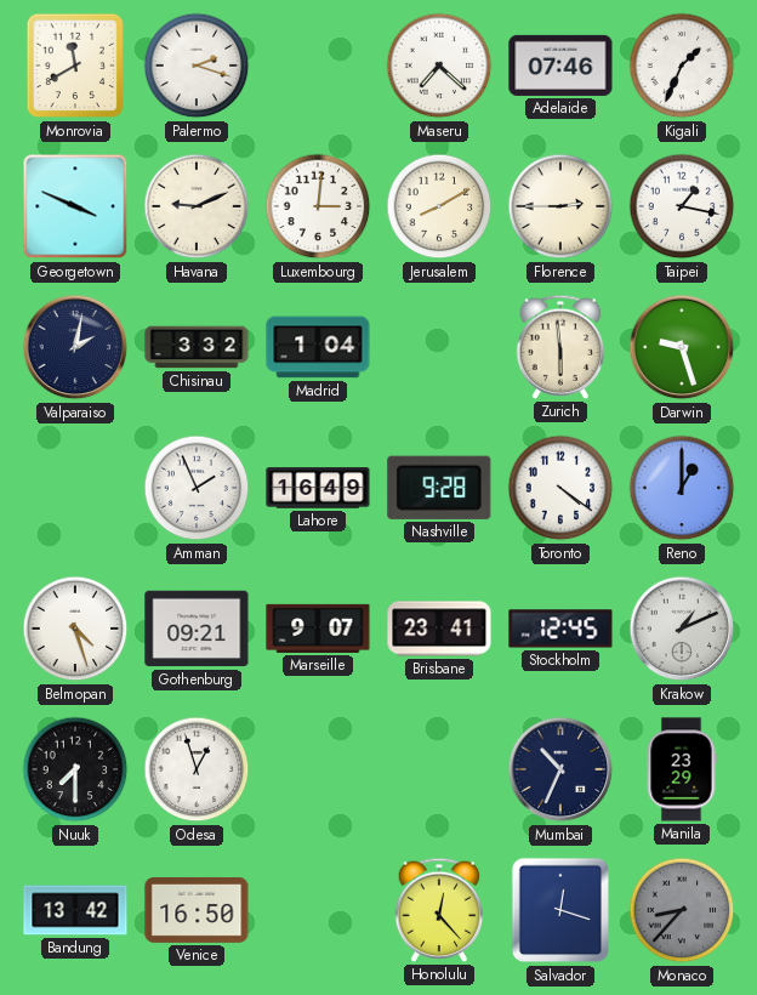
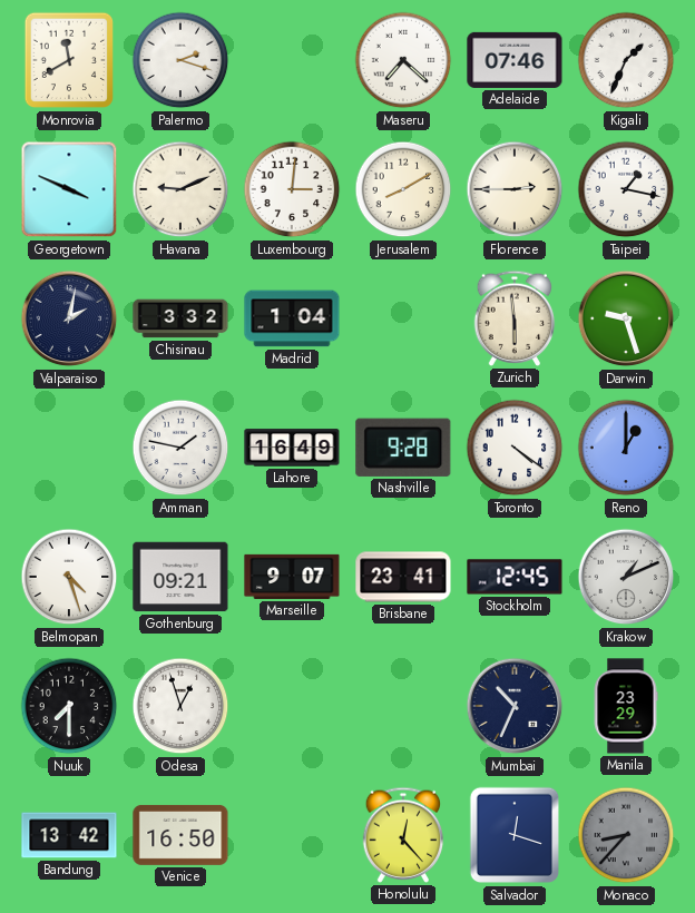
Amman: 1:56 -> 1:47 (180, 448)
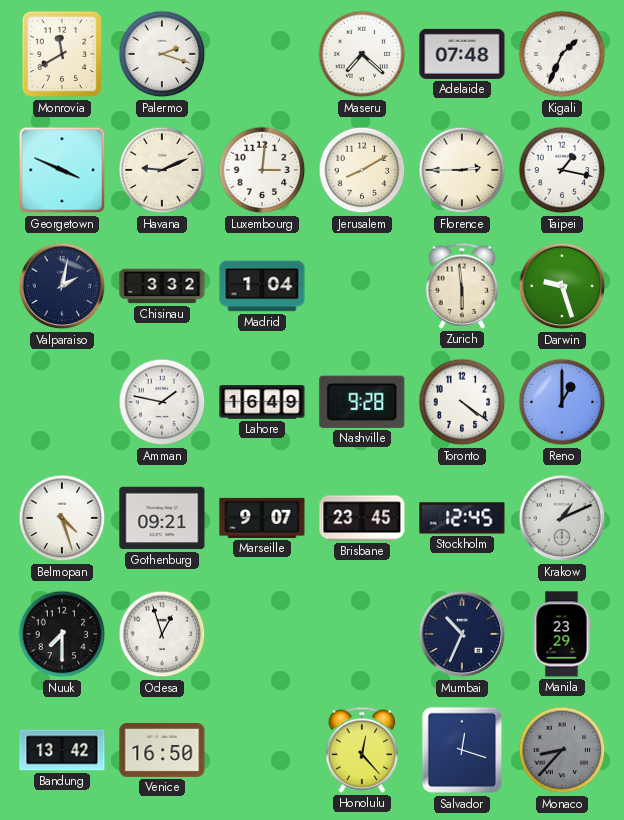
Adelaide: 07:46 -> 07:48 (462, 54)
Brisbane: 23:41 -> 23:45 (362, 518)
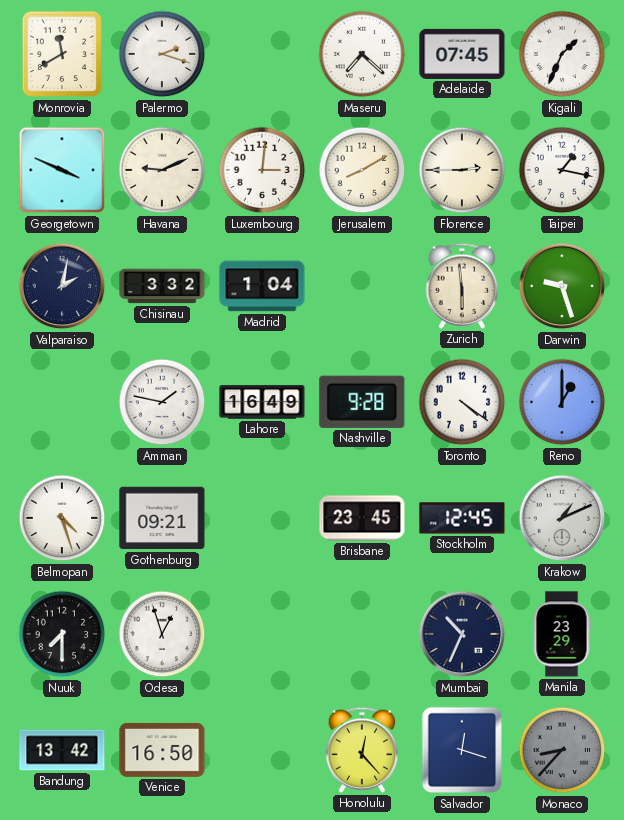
Adelaide: 07:48 -> 07:45 (462, 54)
Marseille: 9:07 -> none (262, 518)
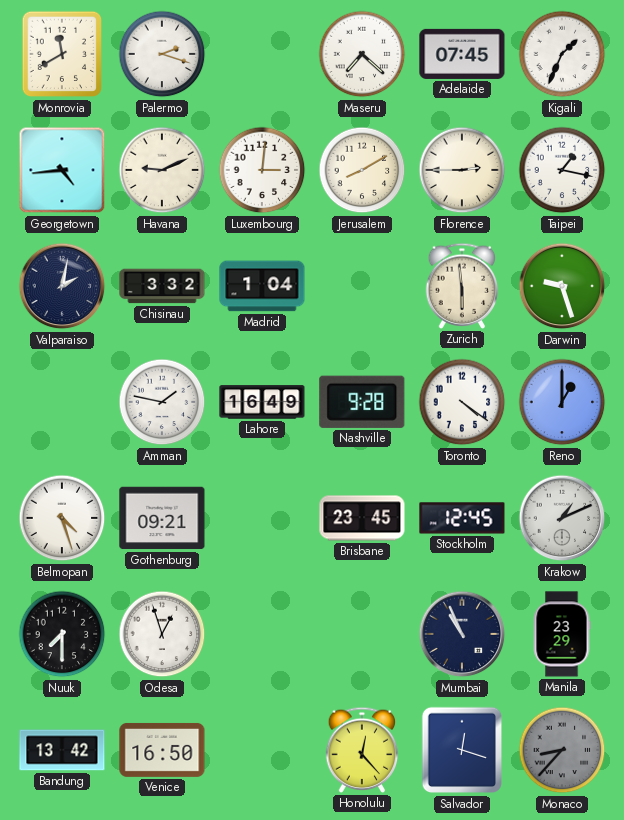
Georgetown: 3:49 -> 4:44 (62, 170)
Mumbai: 10:34 -> 10:56 (462, 634)
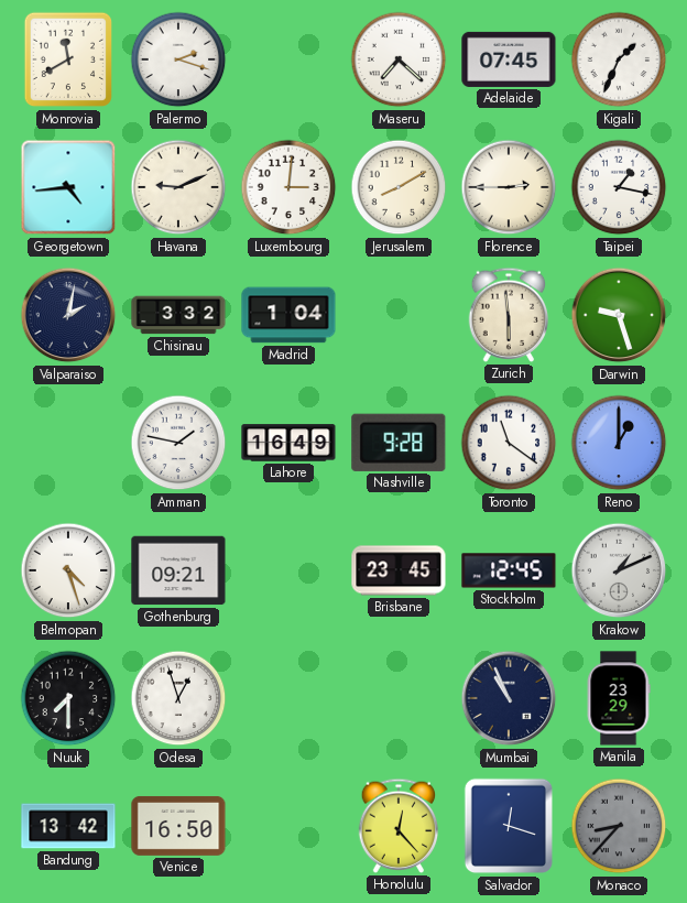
Toronto: 4:21 -> 11:21 (509, 443)
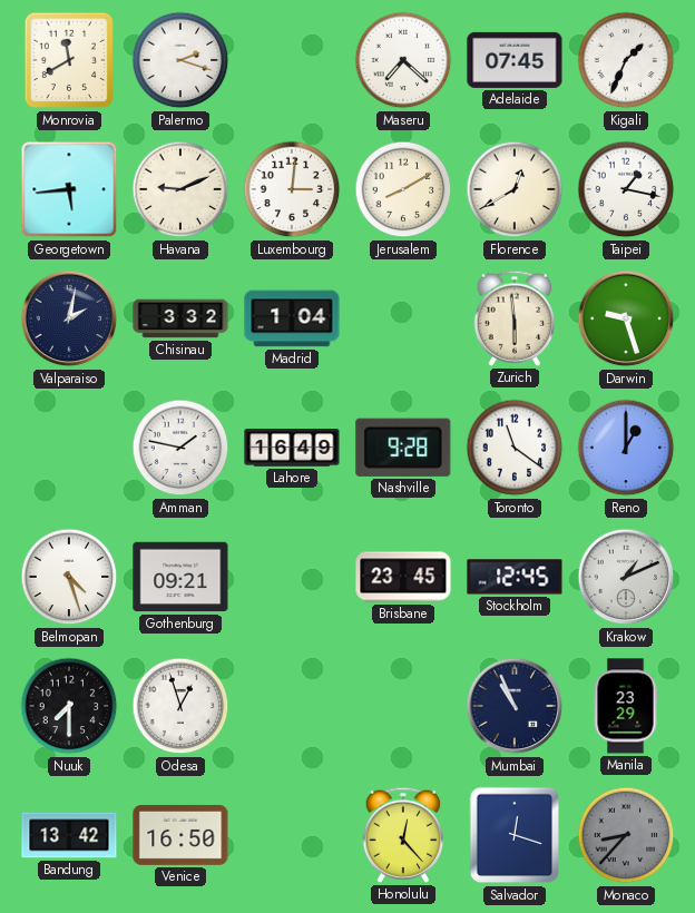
Georgetown: 4:44 -> 5:44 (69, 189)
Florence: 2:45 -> 12:40 (515, 189)
